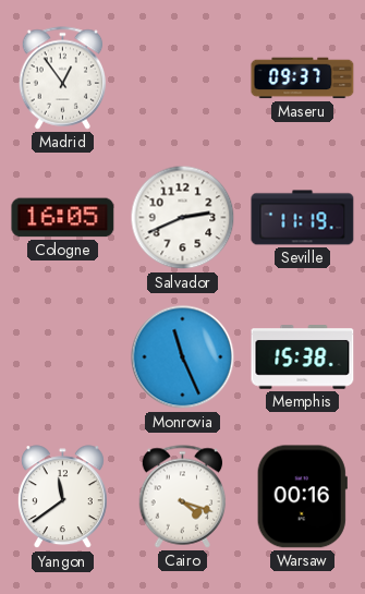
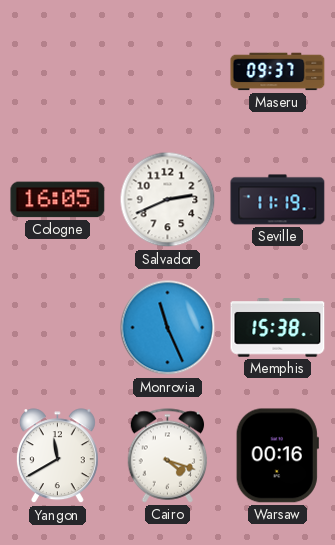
Madrid: 12:54 -> none (63, 78)
Yangon: 11:39 -> 11:40 (57, 456)
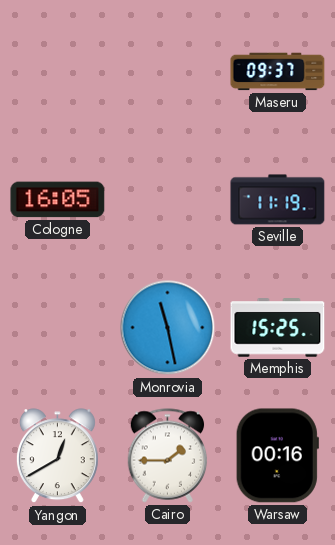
Salvador: 2:41 -> none (168, 200)
Monrovia: 11:26 -> 11:28 (168, 328)
Memphis: 15:38 -> 15:25 (278, 328)
Yangon: 11:40 -> 12:40 (57, 456)
Cairo: 4:18 -> 1:45 (168, 456)
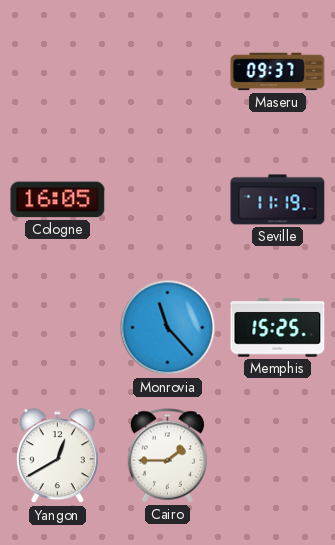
Monrovia: 11:28 -> 11:23 (168, 328)
Warsaw: 00:16 -> none (277, 456)
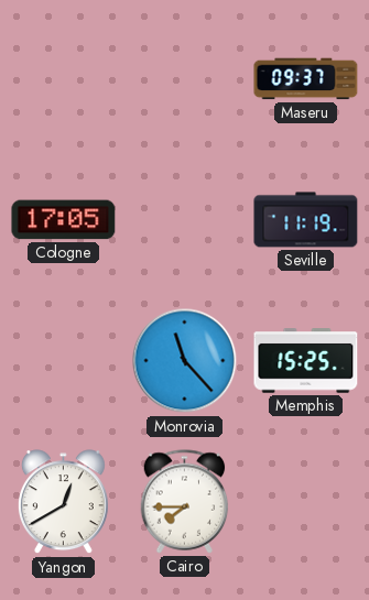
Cologne: 16:05 -> 17:05 (64, 220)
Cairo: 1:45 -> 7:45 (185, 502)
